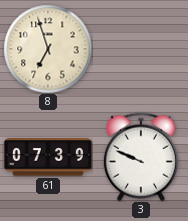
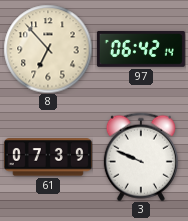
8: 6:57 -> 6:53 (48, 49)
97: none -> 06:42 (141, 50)
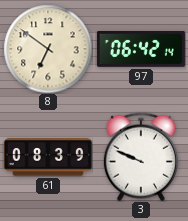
8: 6:53 -> 6:51 (48, 49)
61: 07:39 -> 08:39 (48, 157)
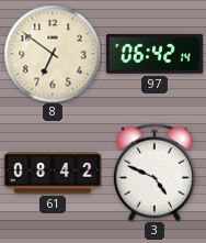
61: 08:39 -> 08:42 (53, 173)
3: 9:49 -> 4:49 (154, 173)
